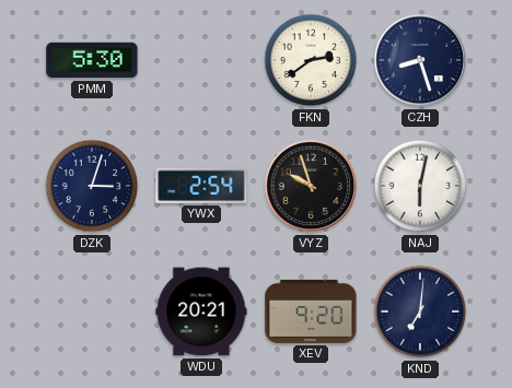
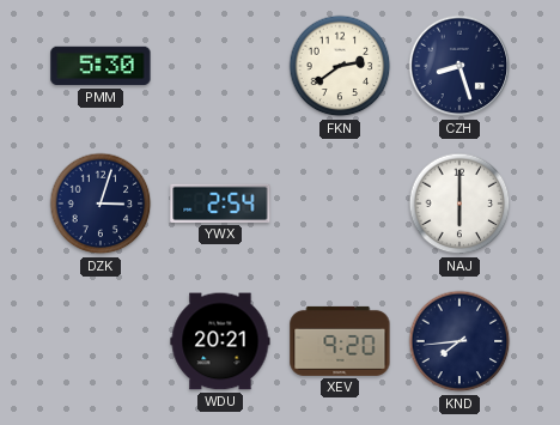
VYZ: 9:57 -> none (311, 186)
NAJ: 6:02 -> 6:00 (459, 204)
KND: 7:01 -> 7:44 (459, 341)
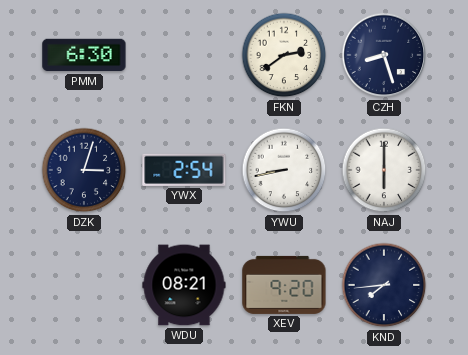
PMM: 5:30 -> 6:30 (84, 55)
YWU: none -> 8:43 (284, 170)
WDU: 20:21 -> 08:21 (184, 285)
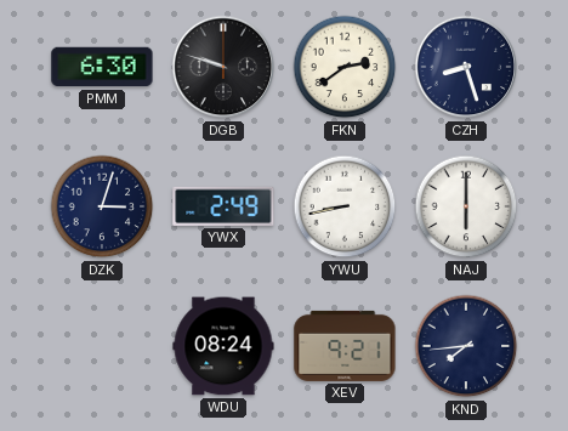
DGB: none -> 9:48 (223, 67)
YWX: 2:54 -> 2:49 (223, 206)
WDU: 08:21 -> 08:24 (223, 346)
XEV: 9:20 -> 9:21 (345, 346)
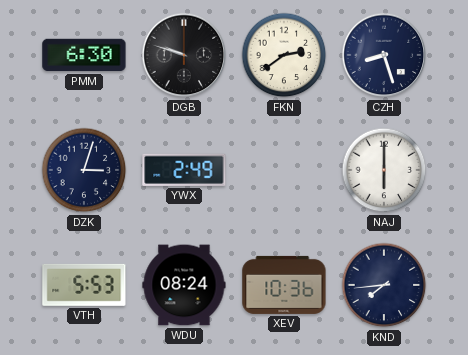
YWU: 8:43 -> none (345, 206)
VTH: none -> 5:53 (84, 285)
XEV: 9:21 -> 10:36 (284, 285)
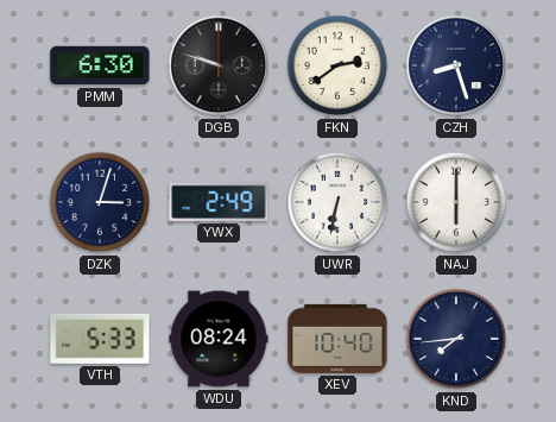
UWR: none -> 6:32 (337, 202)
VTH: 5:53 -> 5:33 (100, 339)
XEV: 10:36 -> 10:40 (337, 339)
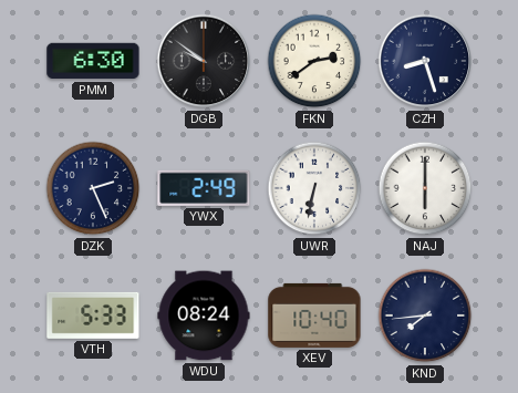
DGB: 9:48 -> 9:51 (204, 61)
DZK: 3:03 -> 2:26 (93, 188)
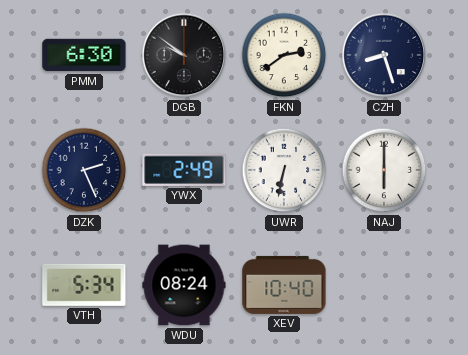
VTH: 5:33 -> 5:34 (84, 285)
KND: 7:44 -> none (425, 316)
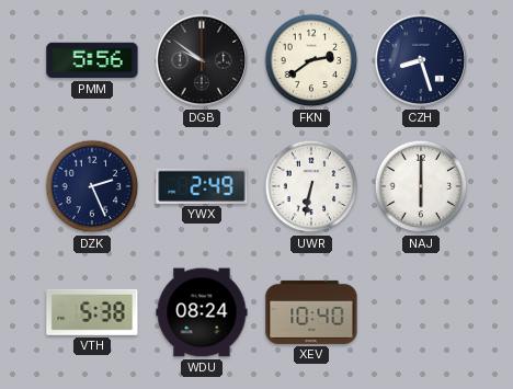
PMM: 6:30 -> 5:56 (92, 60)
VTH: 5:34 -> 5:38 (92, 312)
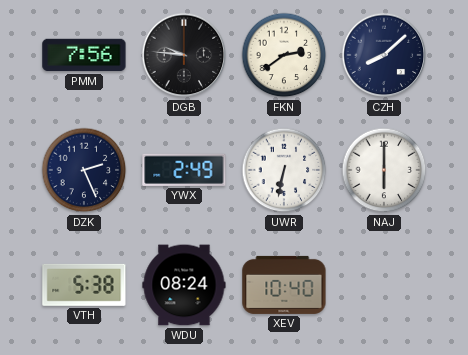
PMM: 5:56 -> 7:56 (84, 55)
DGB: 9:51 -> 9:46 (184, 55)
CZH: 8:27 -> 8:08 (384, 55)
